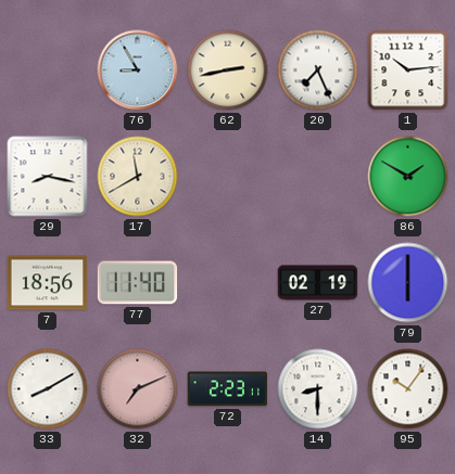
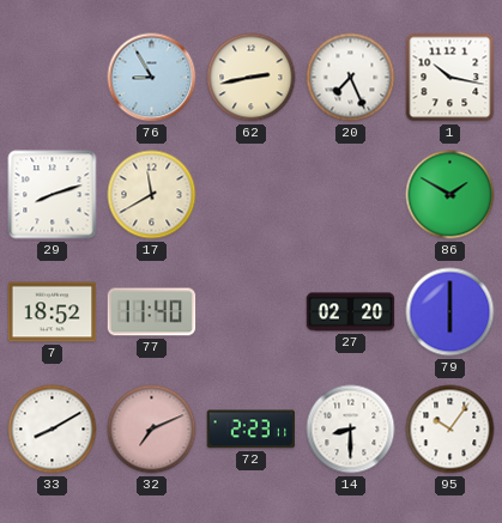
1: 10:14 -> 10:17 (450, 78)
29: 8:17 -> 8:12 (53, 195)
7: 18:56 -> 18:52 (53, 312)
27: 02:19 -> 02:20 (351, 312)
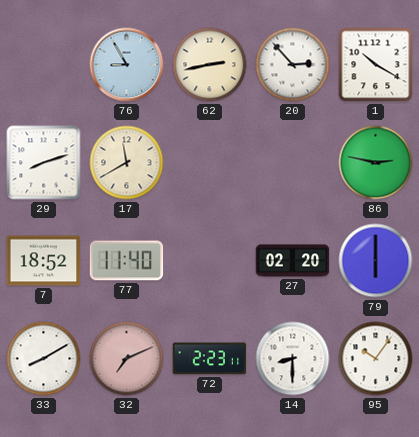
20: 7:26 -> 2:53 (293, 65)
1: 10:17 -> 10:20 (376, 65)
86: 1:50 -> 2:47 (376, 163)
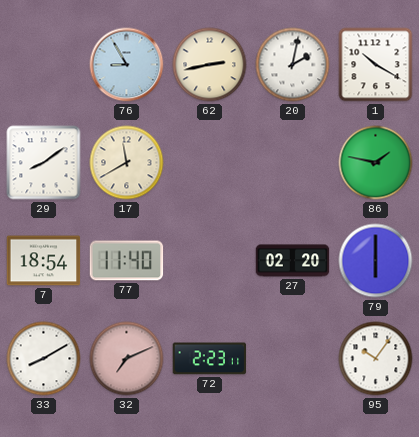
20: 2:53 -> 2:02 (293, 65)
29: 8:12 -> 8:09 (44, 163)
86: 2:47 -> 1:47 (376, 163)
7: 18:52 -> 18:54 (44, 261)
14: 8:30 -> none (293, 359)
